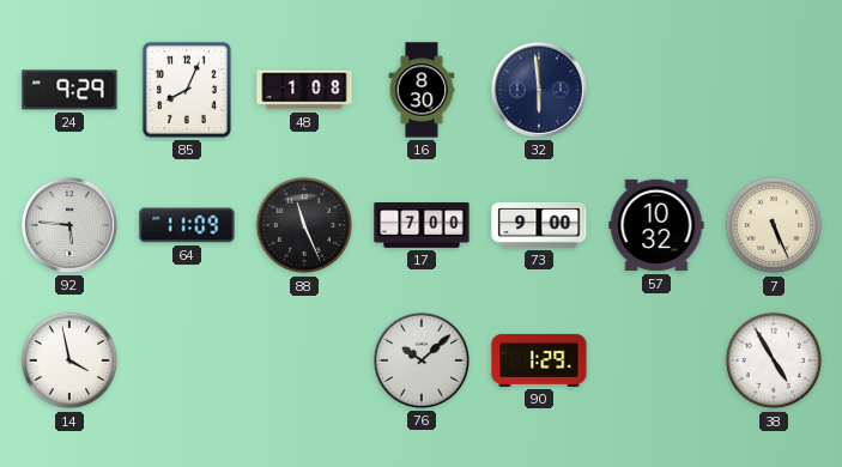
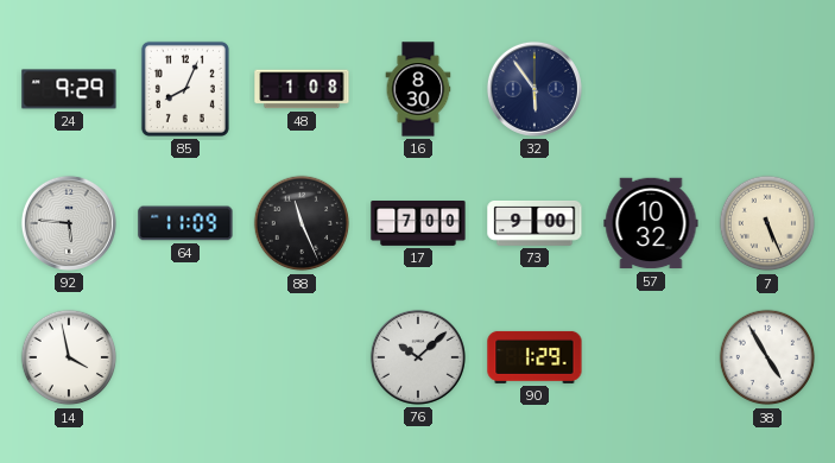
32: 5:59 -> 5:54 (534, 89)
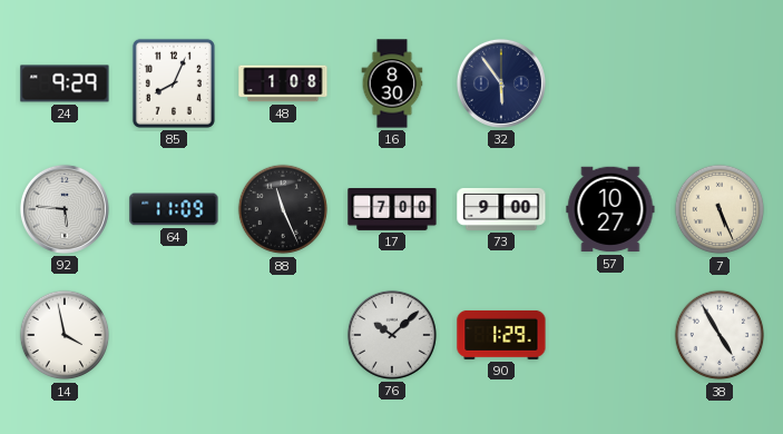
57: 10:32 -> 10:27 (610, 209)
